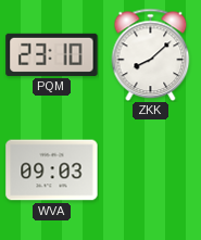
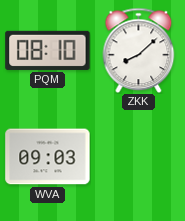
PQM: 23:10 -> 08:10 (48, 50)
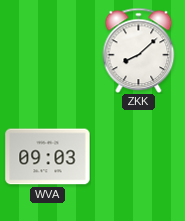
PQM: 08:10 -> none (48, 50)
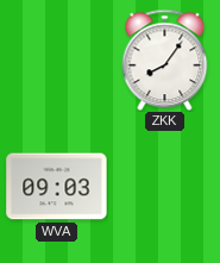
ZKK: 8:08 -> 8:06 (165, 60)
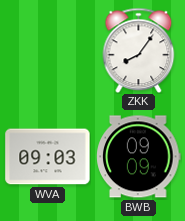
BWB: none -> 09:09 (139, 157)
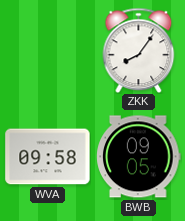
WVA: 09:03 -> 09:58 (48, 157)
BWB: 09:09 -> 09:05 (139, 157)
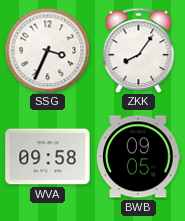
SSG: none -> 3:34 (47, 50)
